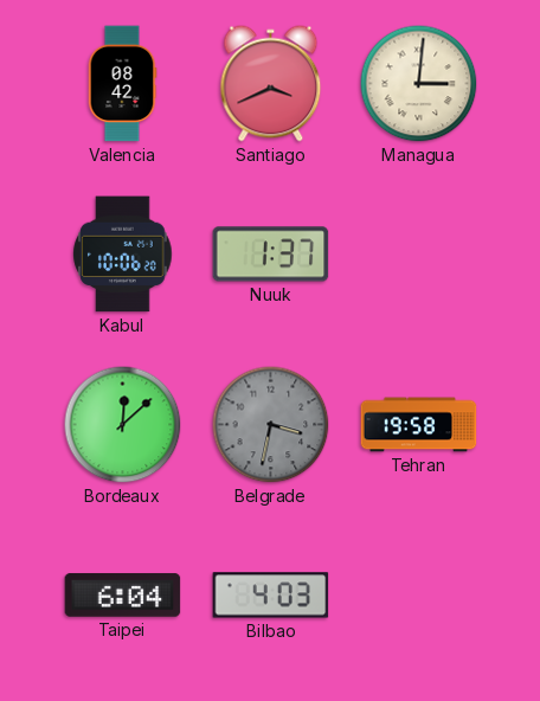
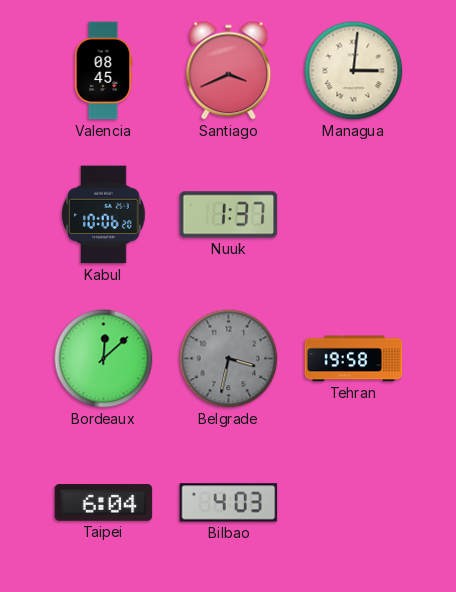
Valencia: 08:42 -> 08:45 (103, 71)
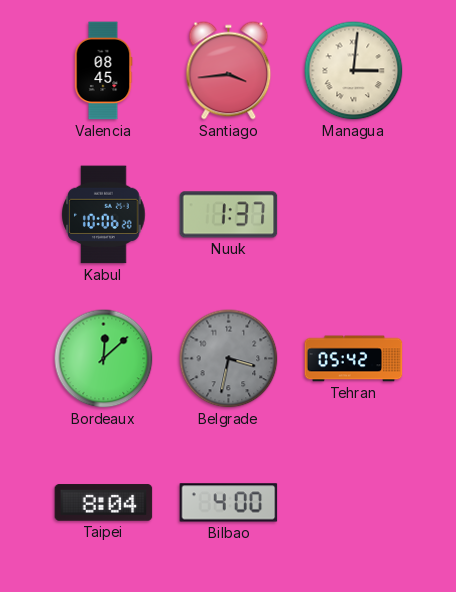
Santiago: 3:41 -> 3:44 (229, 71)
Tehran: 19:58 -> 05:42 (354, 359)
Taipei: 6:04 -> 8:04 (104, 503)
Bilbao: 4:03 -> 4:00 (229, 503)
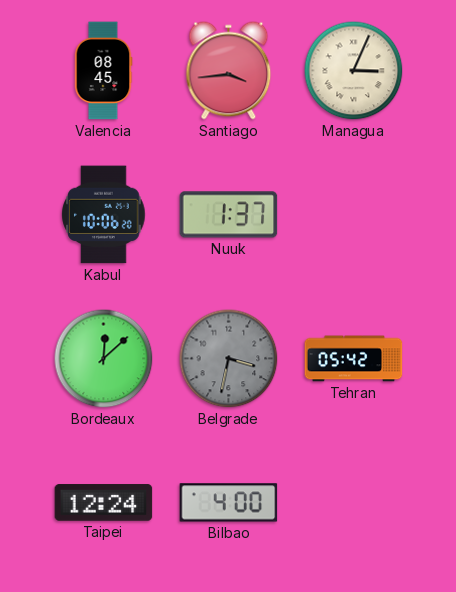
Managua: 3:01 -> 3:04 (354, 71)
Taipei: 8:04 -> 12:24 (104, 503)
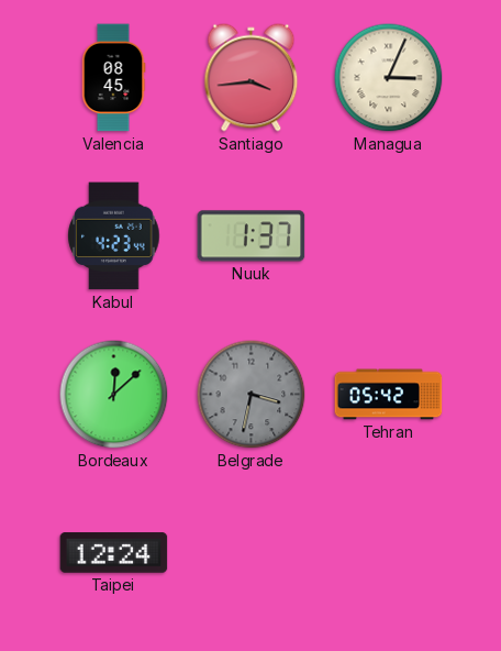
Kabul: 10:06 -> 4:23 (114, 236)
Bilbao: 4:00 -> none (229, 503)
